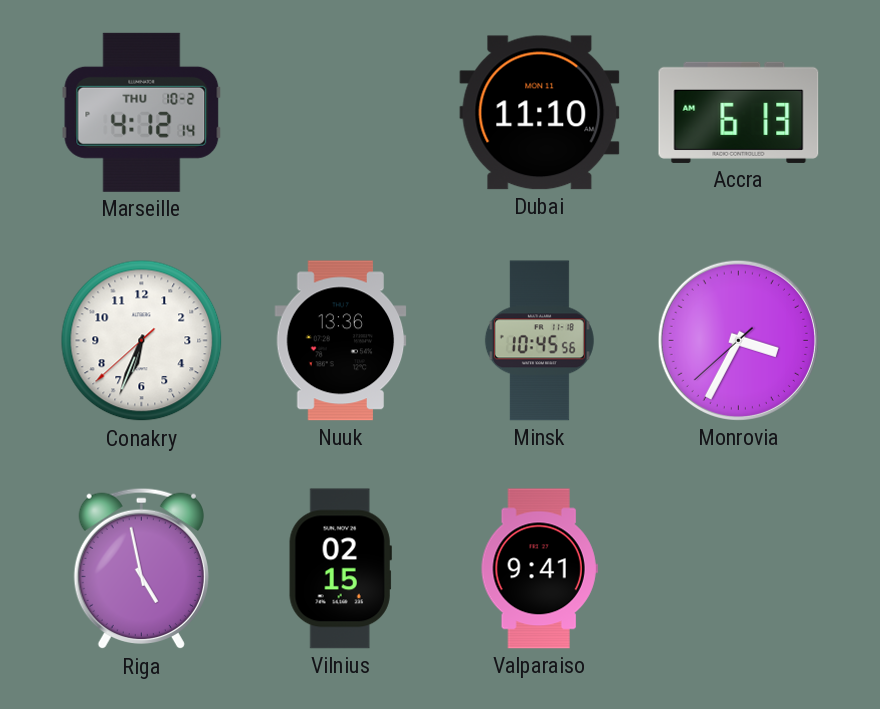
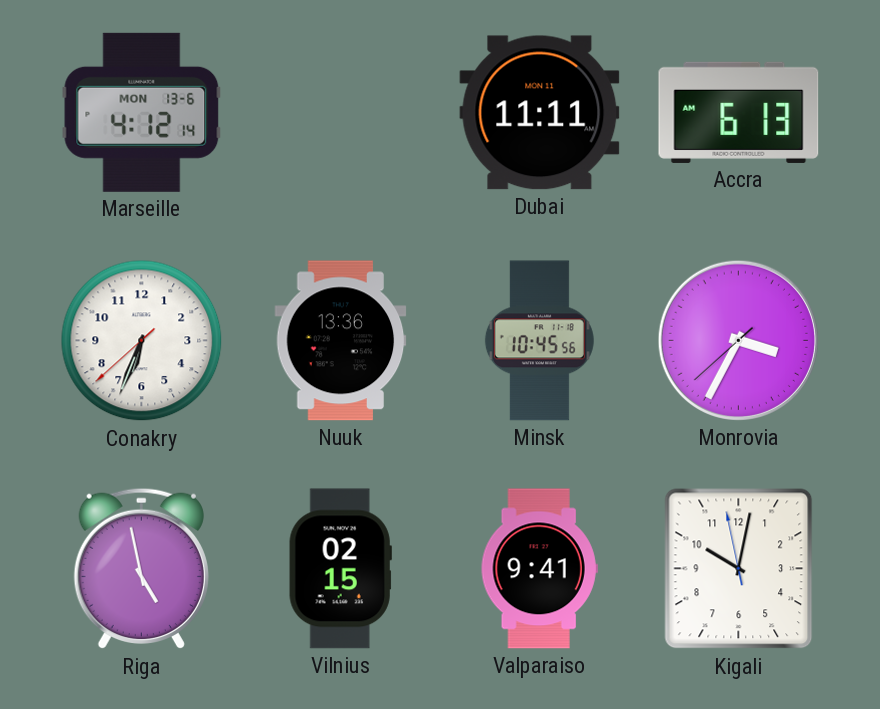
Marseille date: THU 10-2 -> MON 13-6 (142, 112)
Dubai: 11:10 -> 11:11 (540, 113)
Kigali: none -> 10:01 (739, 569)
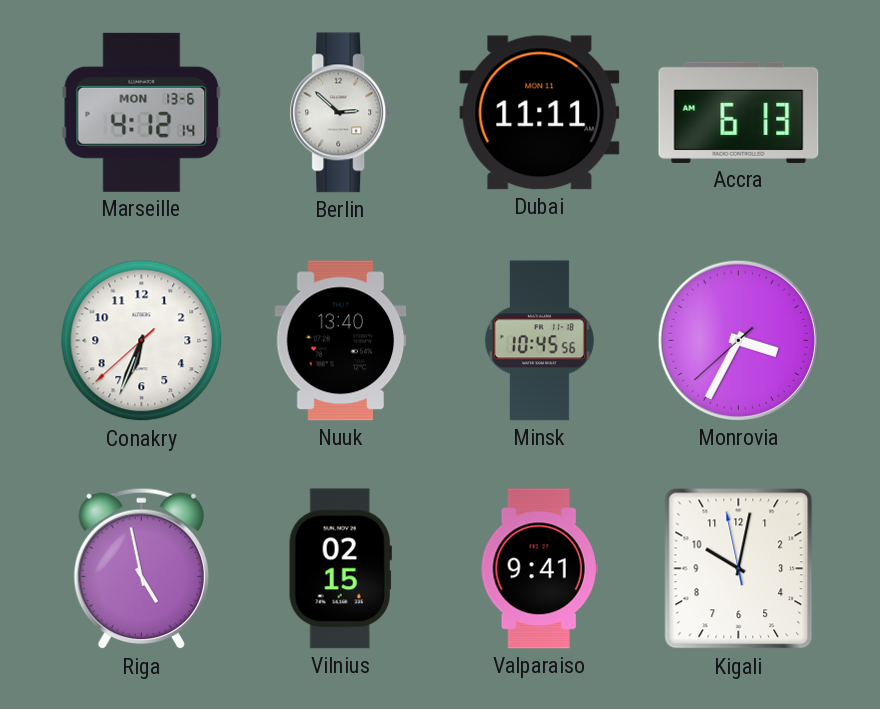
Berlin: none -> 2:52 (341, 113)
Nuuk: 13:36 -> 13:40 (341, 341)
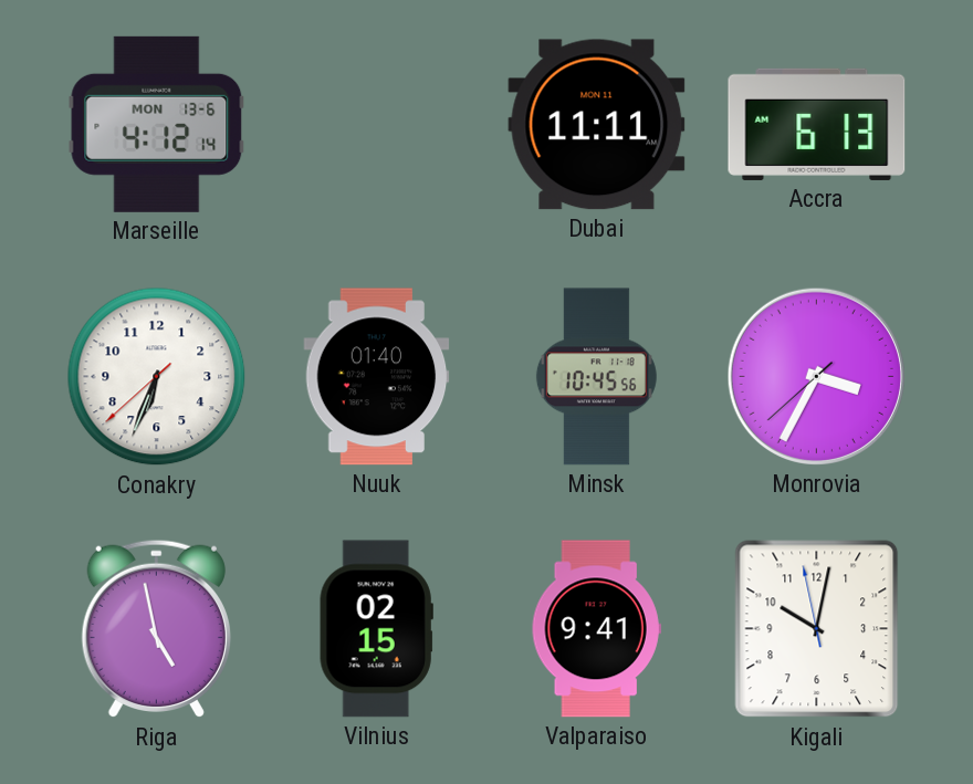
Berlin: 2:52 -> none (341, 113)
Nuuk: 13:40 -> 01:40 (377, 377)
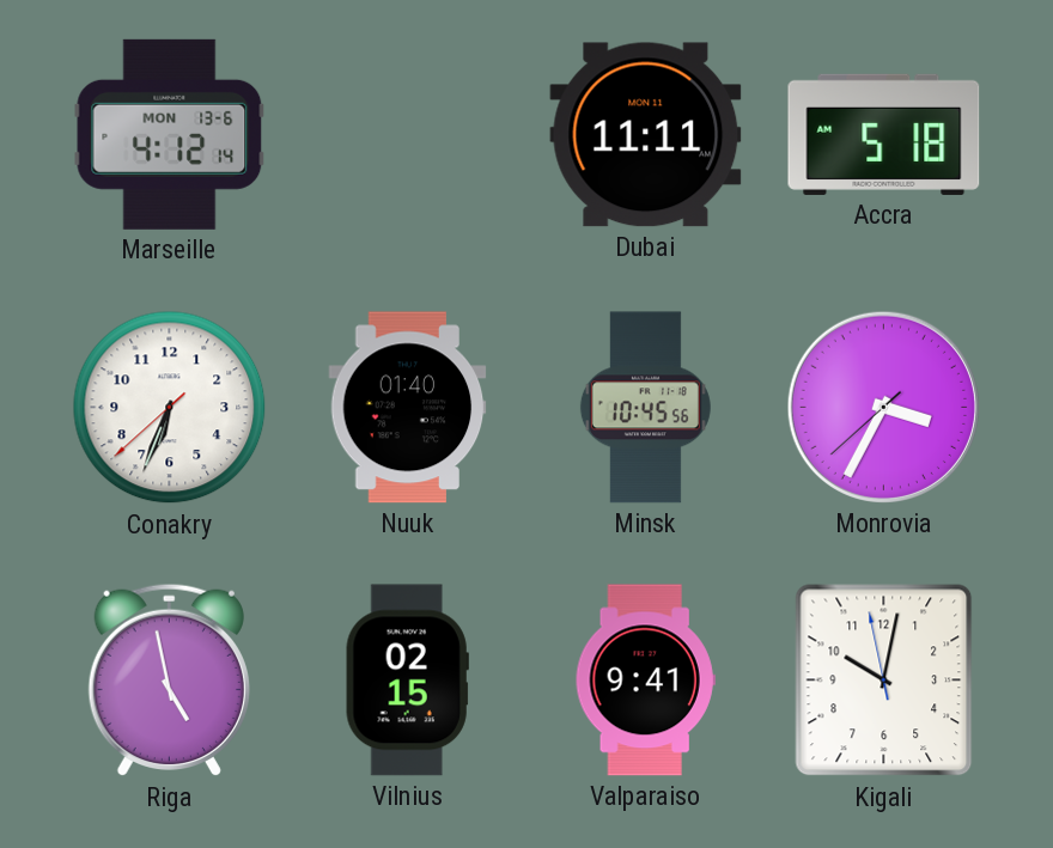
Accra: 6:13 -> 5:18 (884, 134)
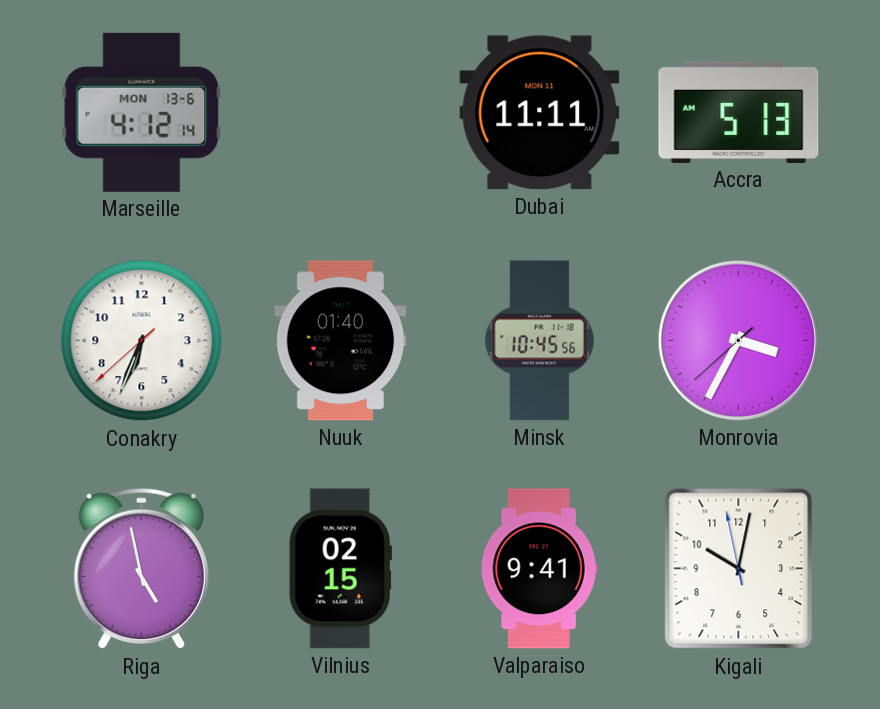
Accra: 5:18 -> 5:13 (739, 112)
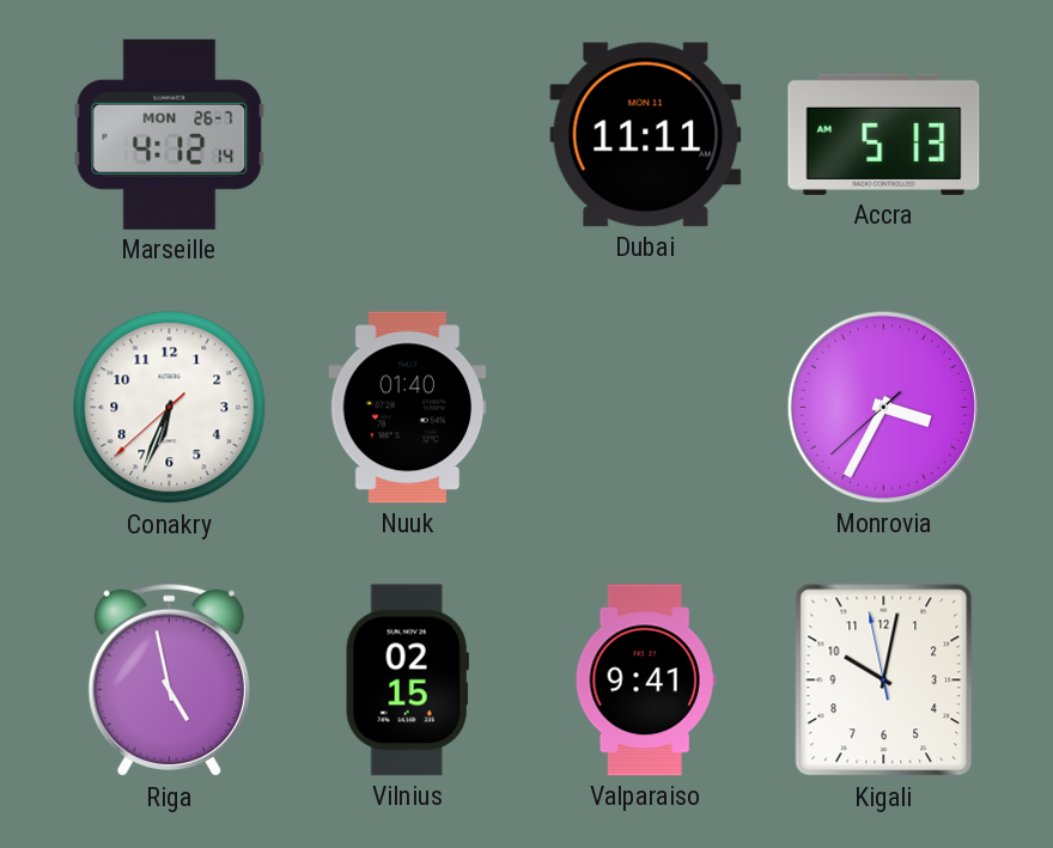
Marseille date: MON 13-6 -> MON 26-7 (170, 134)
Minsk: 10:45 -> none (539, 341)
